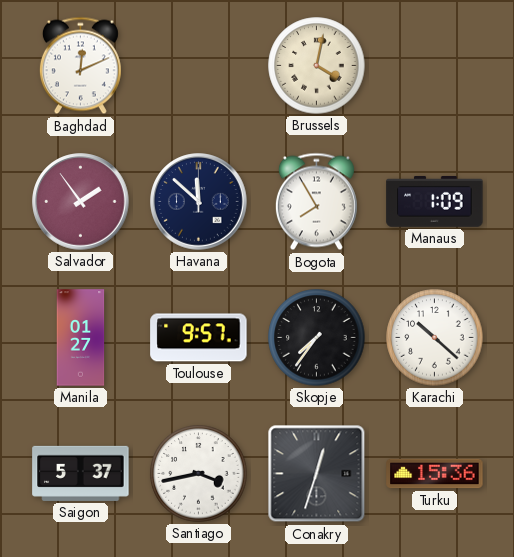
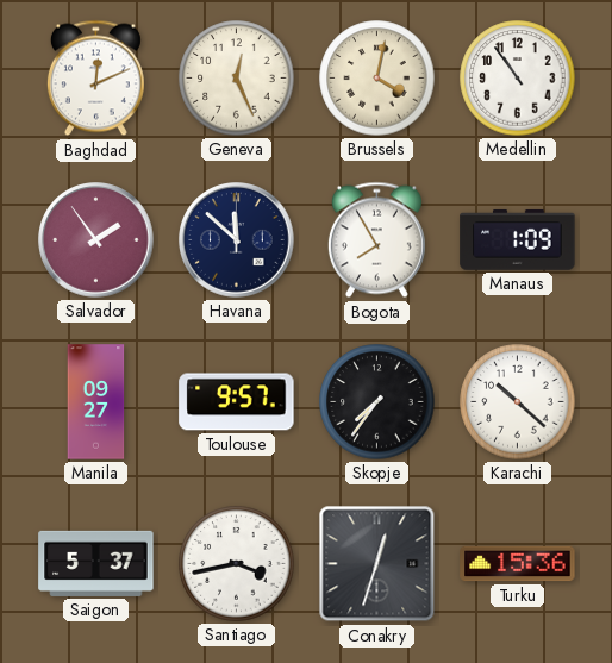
Geneva: none -> 12:26 (237, 79)
Medellin: none -> 10:54 (518, 79)
Manila: 01:27 -> 09:27 (96, 402)
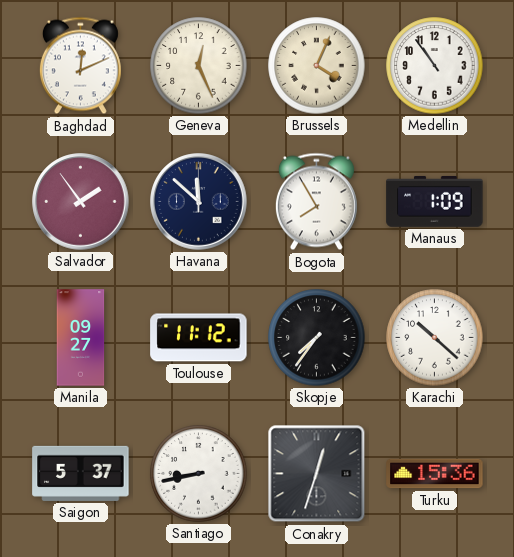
Brussels: 4:02 -> 4:04 (317, 66)
Toulouse: 9:57 -> 11:12 (199, 338)
Santiago: 3:43 -> 8:43 (199, 474)
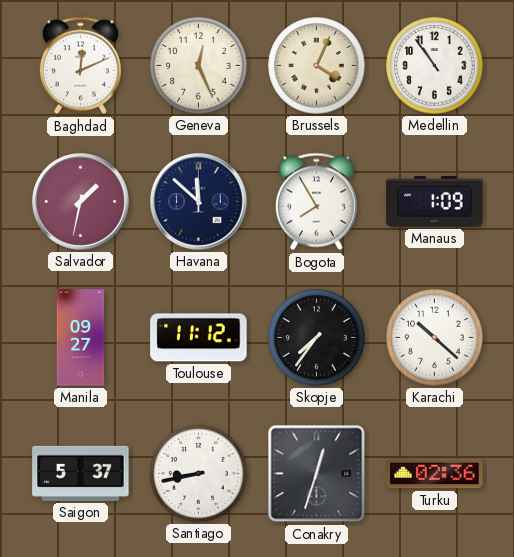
Salvador: 1:54 -> 1:32 (81, 202)
Turku: 15:36 -> 02:36 (435, 474)
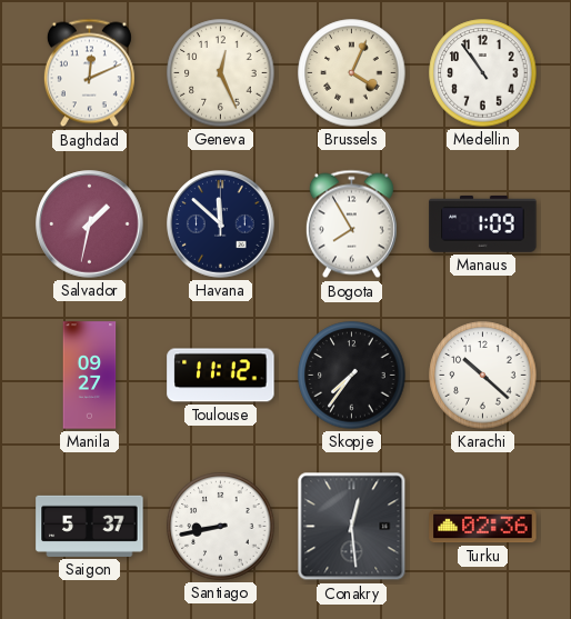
Conakry: 12:33 -> 12:29 (352, 527)
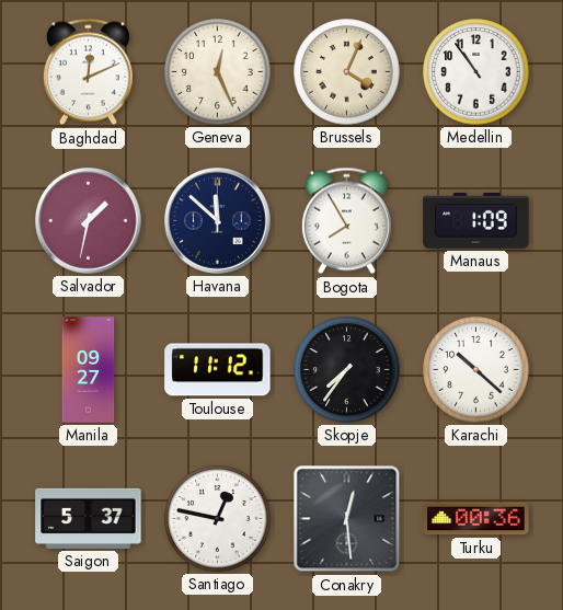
Santiago: 8:43 -> 12:47 (218, 519)
Turku: 02:36 -> 00:36 (476, 519)
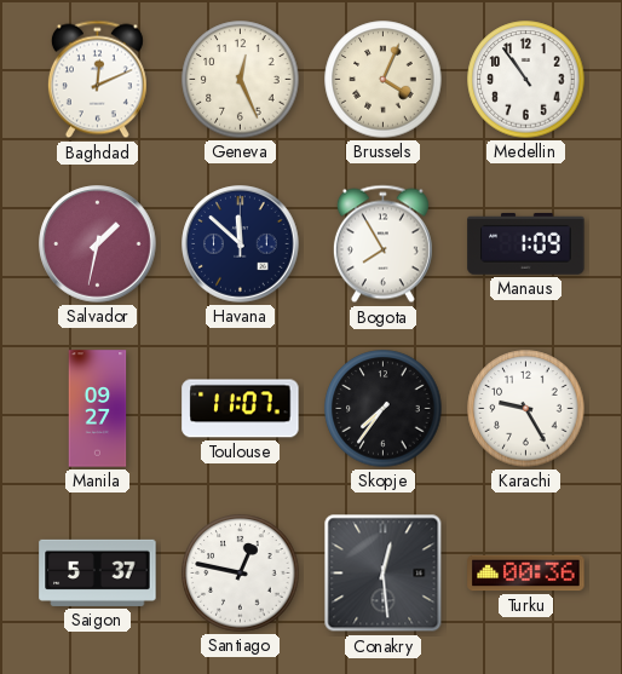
Toulouse: 11:12 -> 11:07 (241, 409)
Karachi: 10:22 -> 9:25 (526, 409)
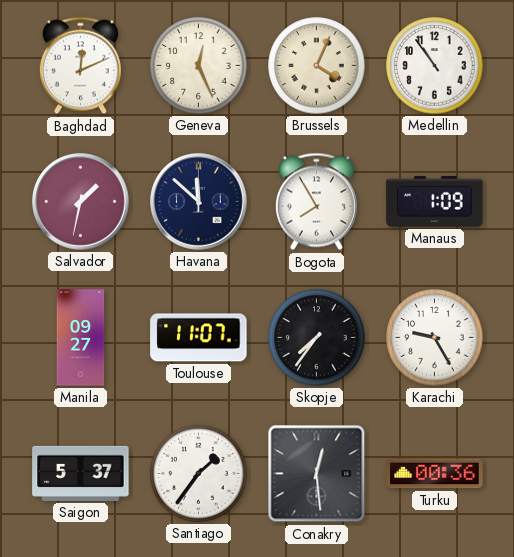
Santiago: 12:47 -> 1:36 (199, 474)
